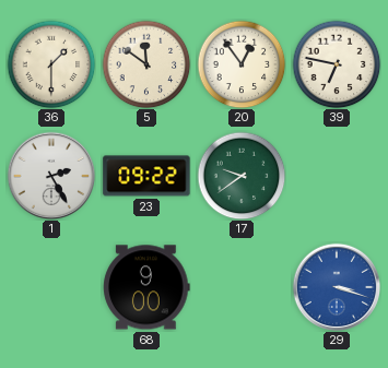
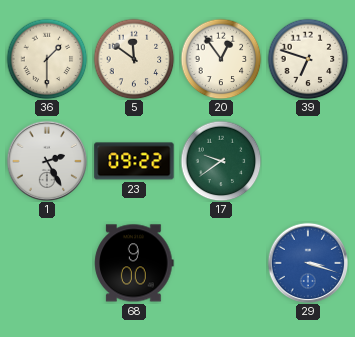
39: 6:47 -> 6:48 (308, 59)
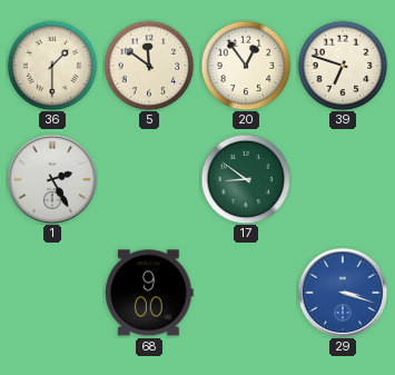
23: 09:22 -> none (134, 161)
17: 9:39 -> 8:51 (246, 179)
